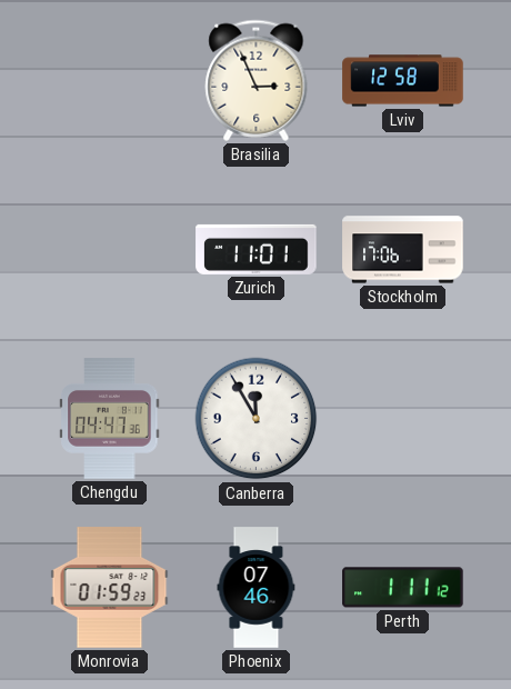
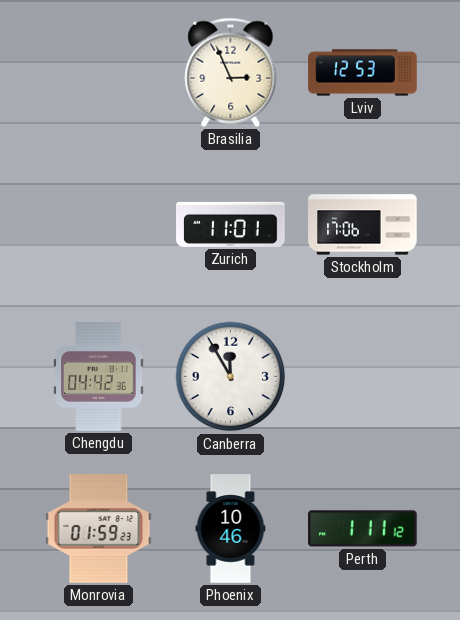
Lviv: 12:58 -> 12:53 (363, 73)
Chengdu: 04:47 -> 04:42 (99, 377)
Phoenix: 07:46 -> 10:46 (231, 529)
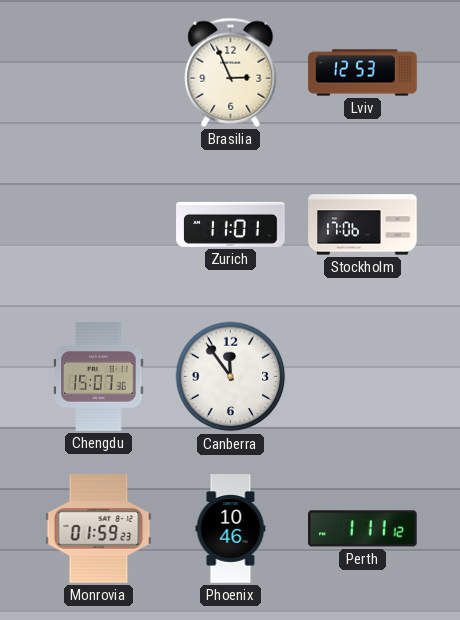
Chengdu: 04:42 -> 15:07 (99, 377)
Canberra: 11:55 -> 11:54 (231, 377)
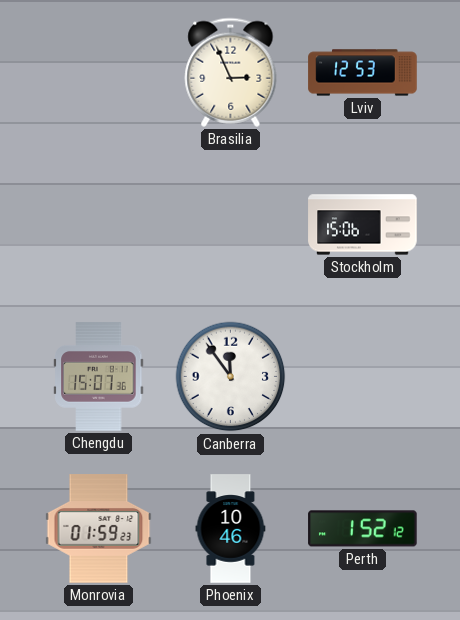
Zurich: 11:01 -> none (231, 224)
Stockholm: 17:06 -> 15:06 (363, 225)
Perth: 1:11 -> 1:52 (363, 529)
